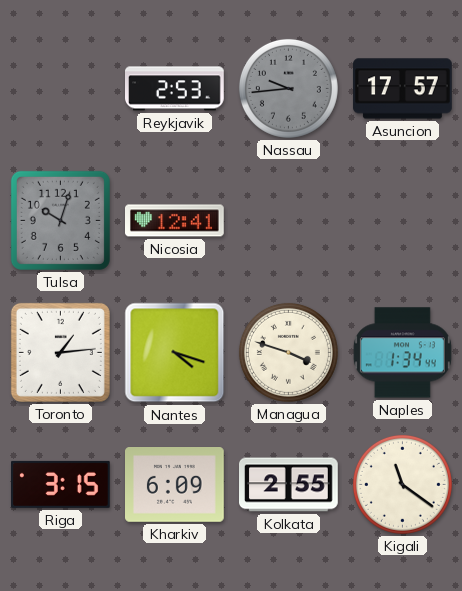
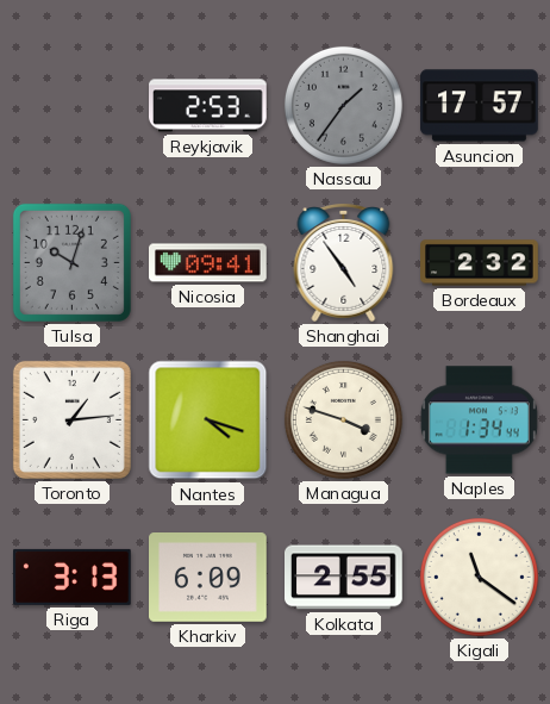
Nassau: 9:44 -> 1:36 (343, 105)
Nicosia: 12:41 -> 09:41 (208, 263)
Shanghai: none -> 4:54 (344, 263)
Bordeaux: none -> 2:32 (480, 263)
Riga: 3:15 -> 3:13 (73, 577)
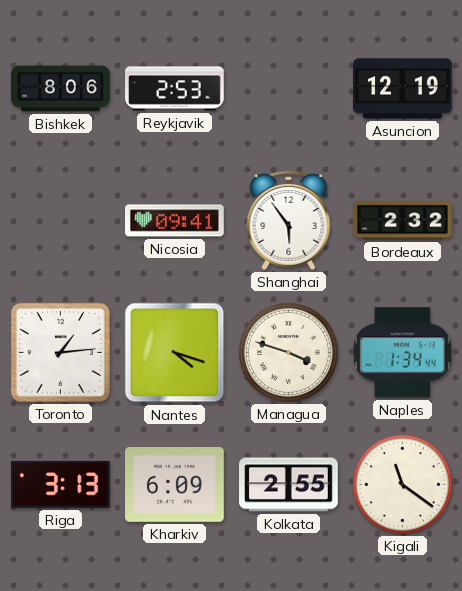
Bishkek: none -> 8:06 (61, 89)
Nassau: 1:36 -> none (343, 105)
Asuncion: 17:57 -> 12:19 (403, 89)
Tulsa: 10:03 -> none (71, 262)
Shanghai: 4:54 -> 5:54 (289, 221)
